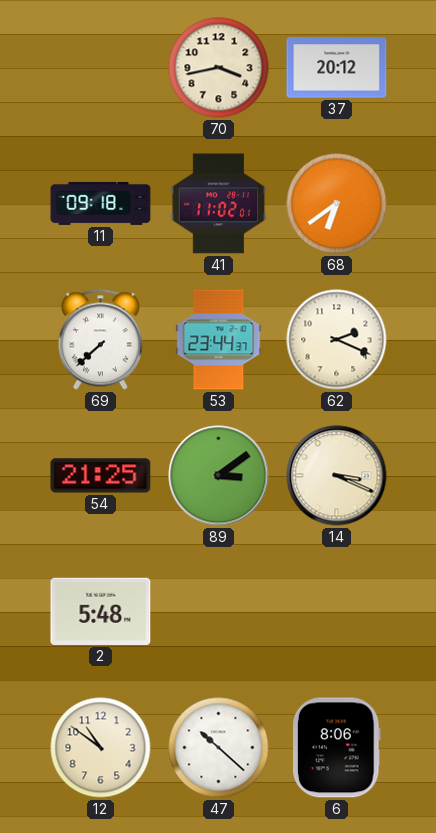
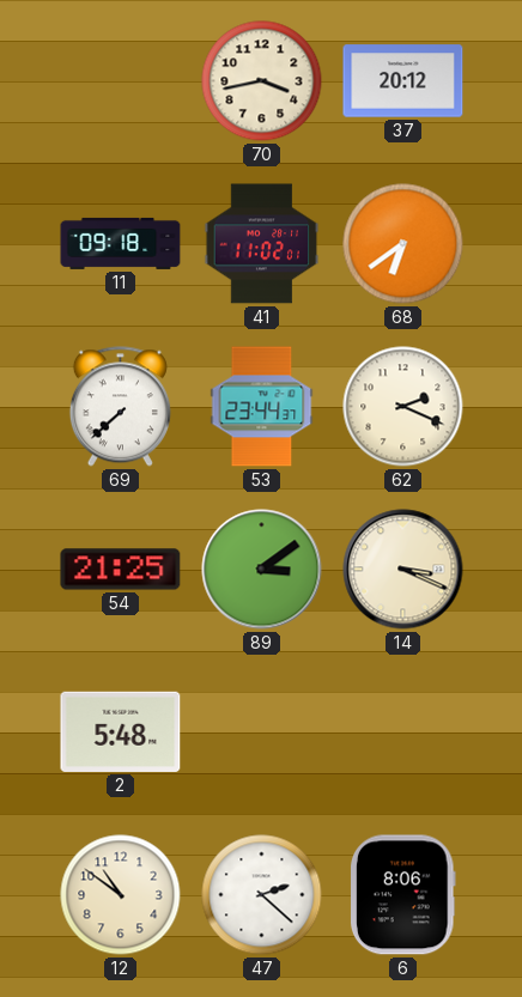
47: 10:22 -> 2:22 (262, 895)
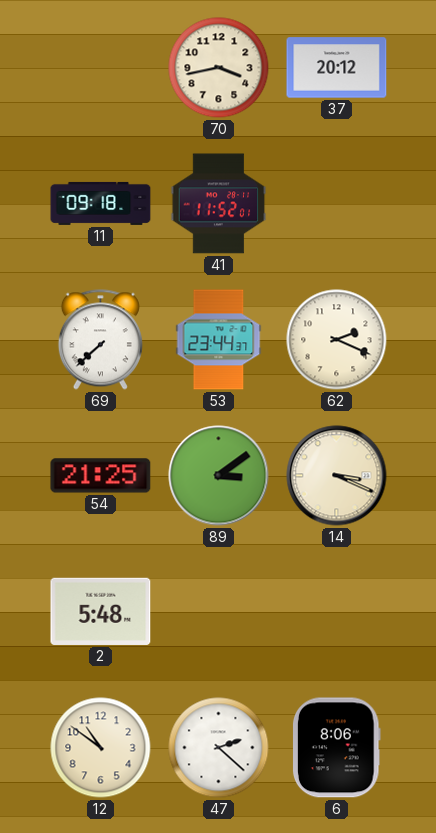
41: 11:02 -> 11:52 (219, 204)
68: 6:39 -> none (403, 244)
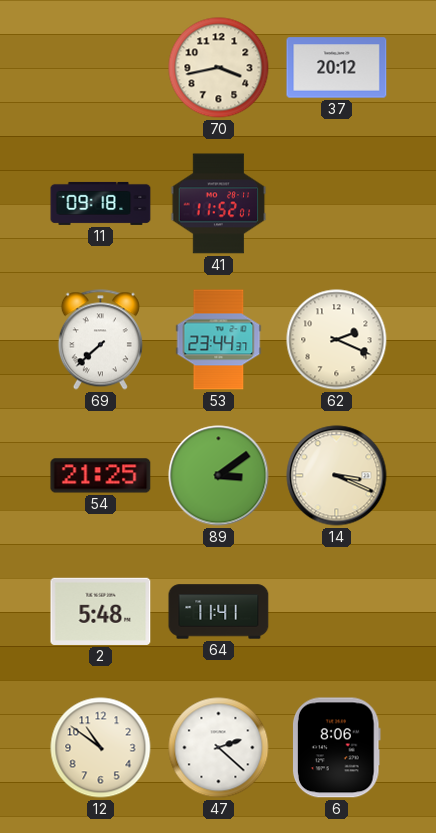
64: none -> 11:41 (219, 612)
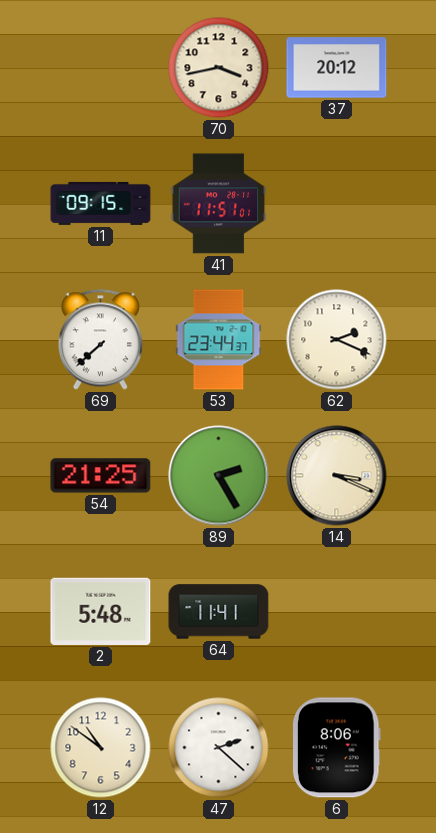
11: 09:18 -> 09:15 (101, 203)
41: 11:52 -> 11:51 (219, 204)
89: 3:09 -> 2:25 (219, 476)
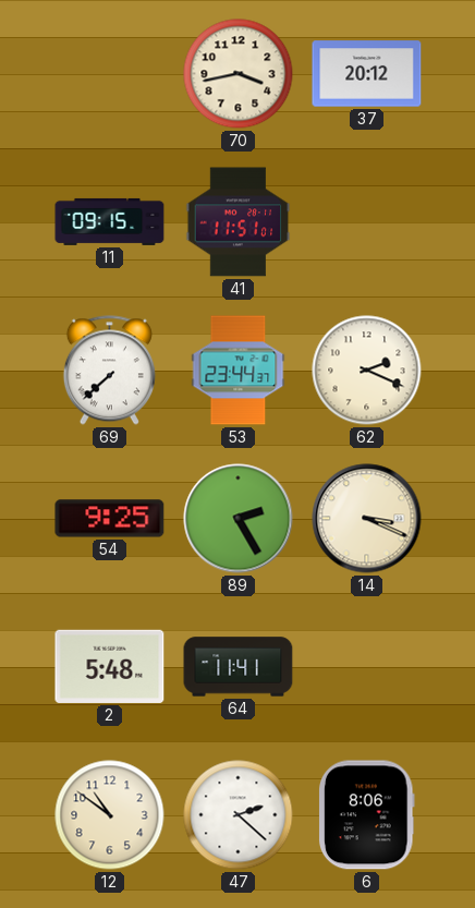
54: 21:25 -> 9:25 (110, 519)
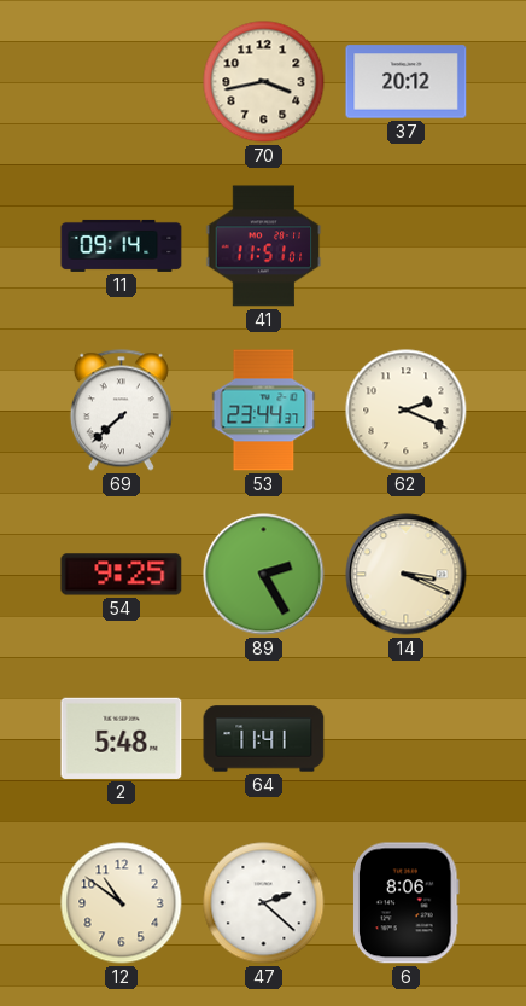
11: 09:15 -> 09:14 (122, 245)
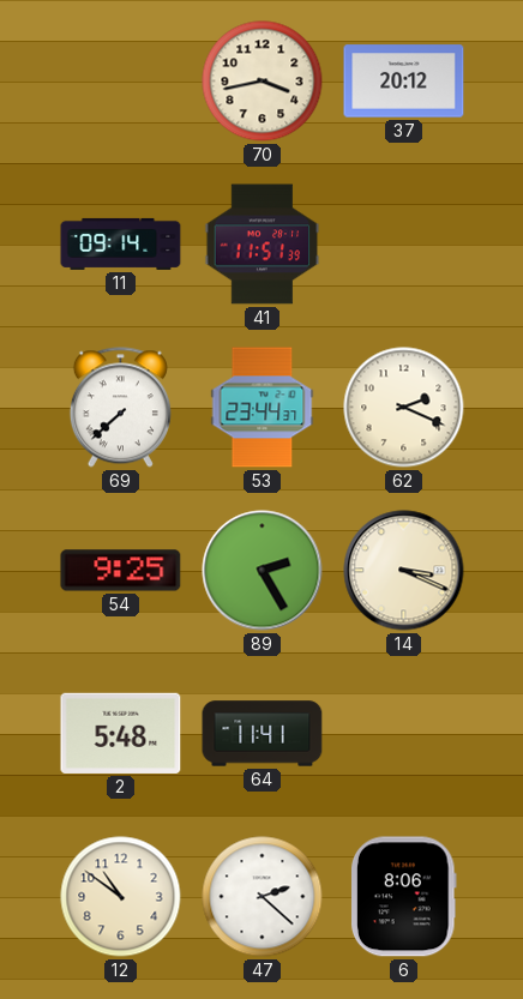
41: 11:51:01 -> 11:51:39 (263, 245)
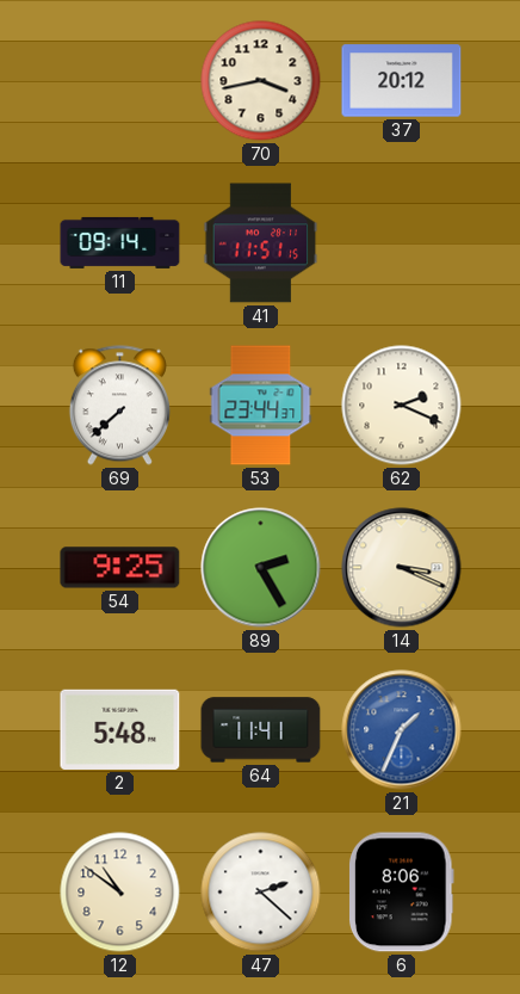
41: 11:51:39 -> 11:51:15 (261, 243)
21: none -> 1:34 (402, 730)
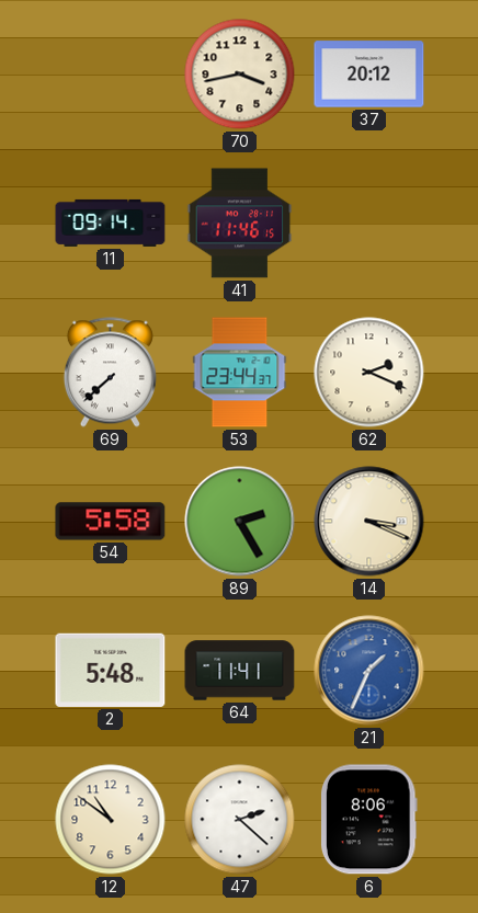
41: 11:51 -> 11:46 (240, 224)
54: 9:25 -> 5:58 (111, 522)
